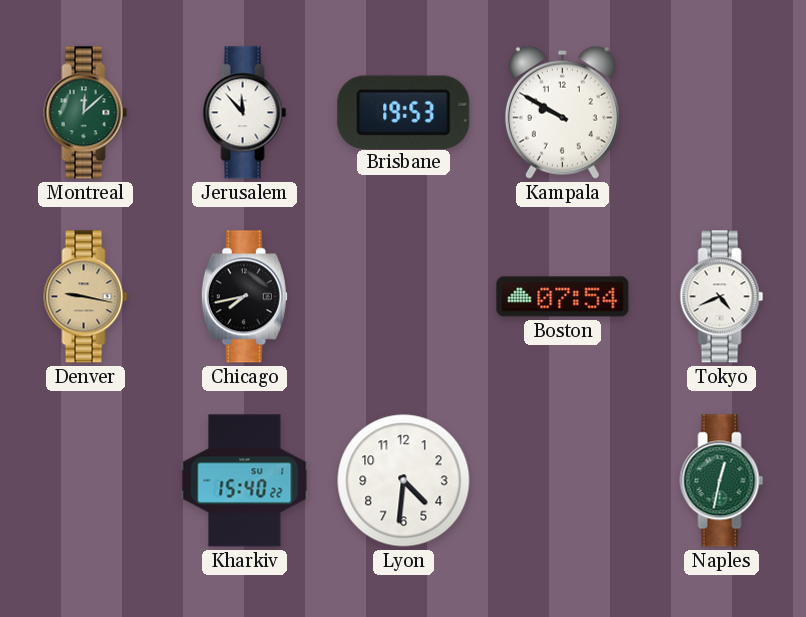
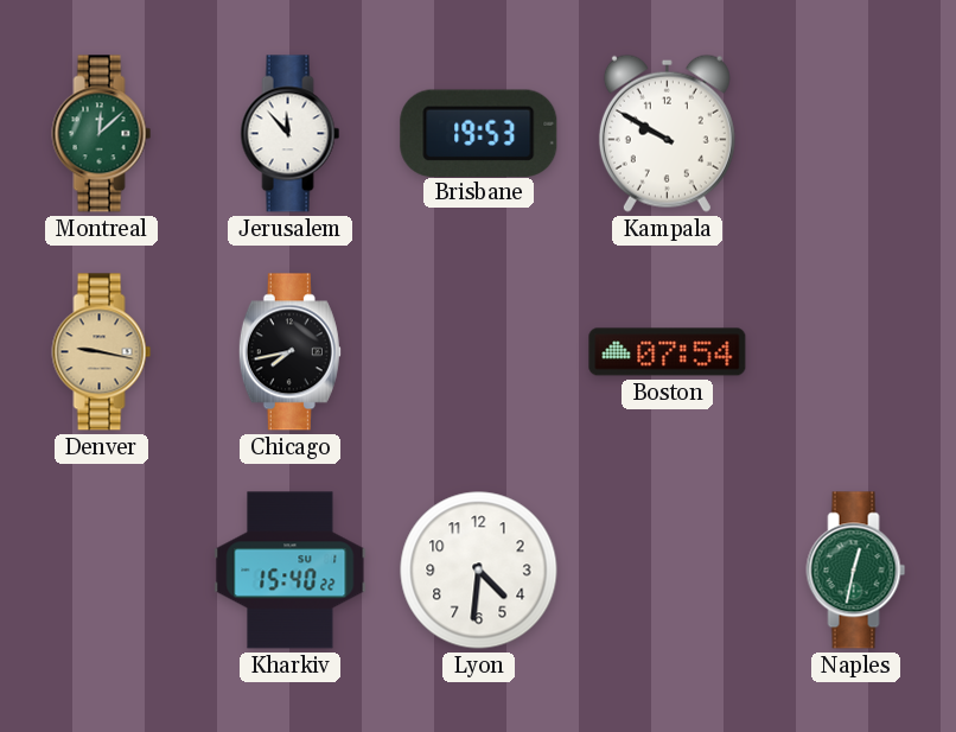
Tokyo: 4:41 -> none (722, 297)
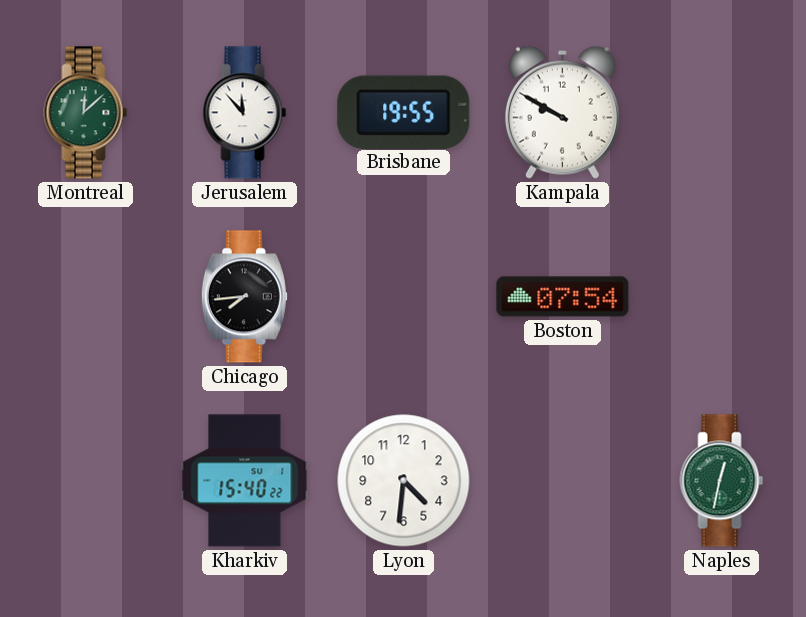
Brisbane: 19:53 -> 19:55 (404, 112)
Denver: 9:17 -> none (102, 352)
Chicago: 7:43 -> 7:44 (244, 297)
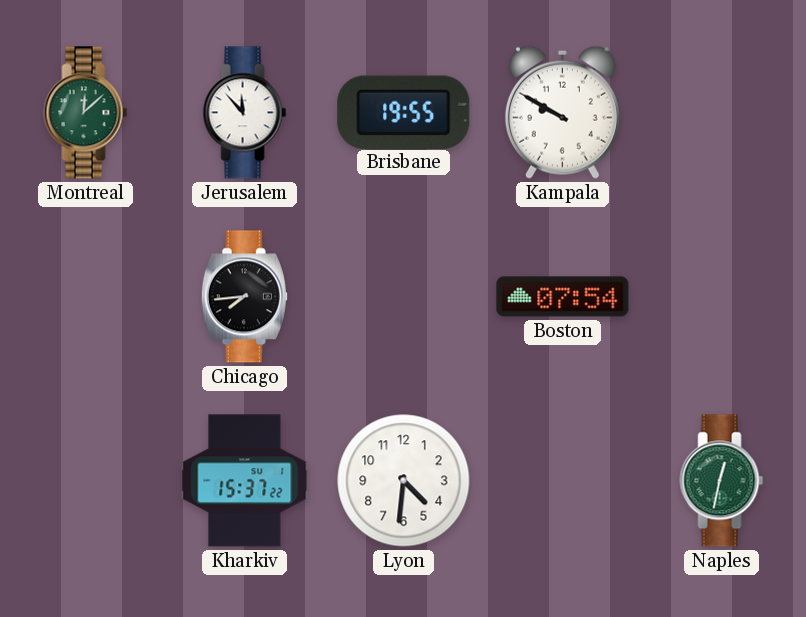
Kharkiv: 15:40 -> 15:37 (245, 481)
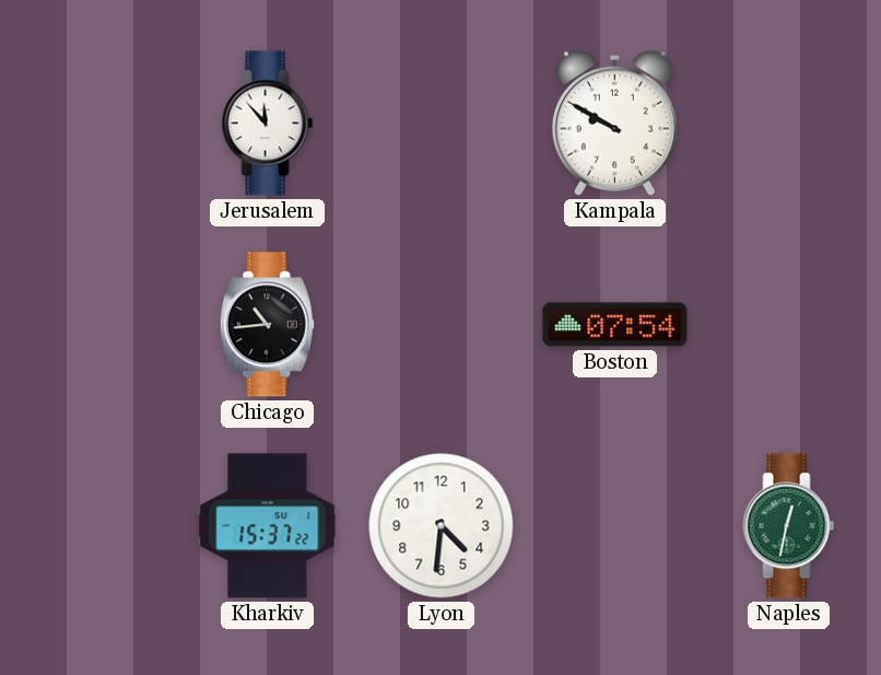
Montreal: 12:08 -> none (86, 113)
Brisbane: 19:55 -> none (404, 112)
Chicago: 7:44 -> 10:44 (267, 325)
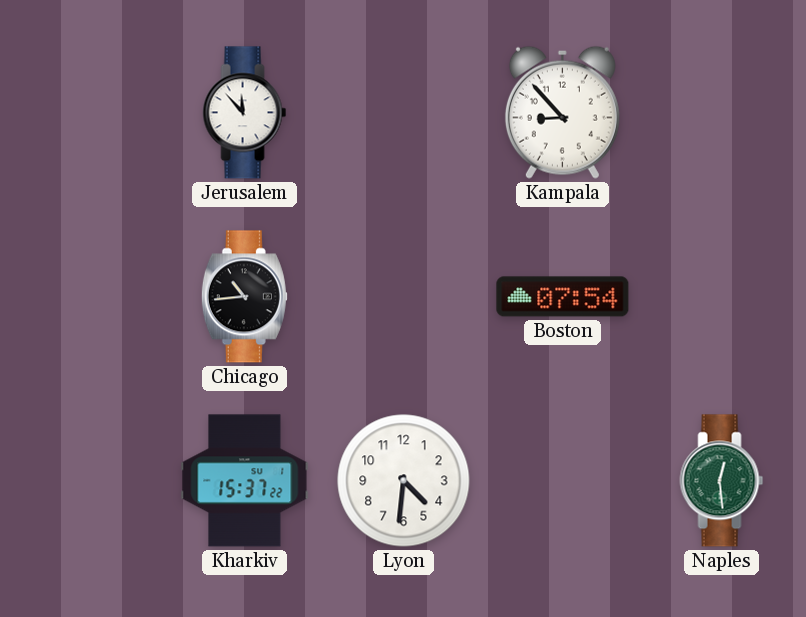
Kampala: 9:50 -> 8:53 (562, 112)
Naples: 12:32 -> 12:29 (722, 481)
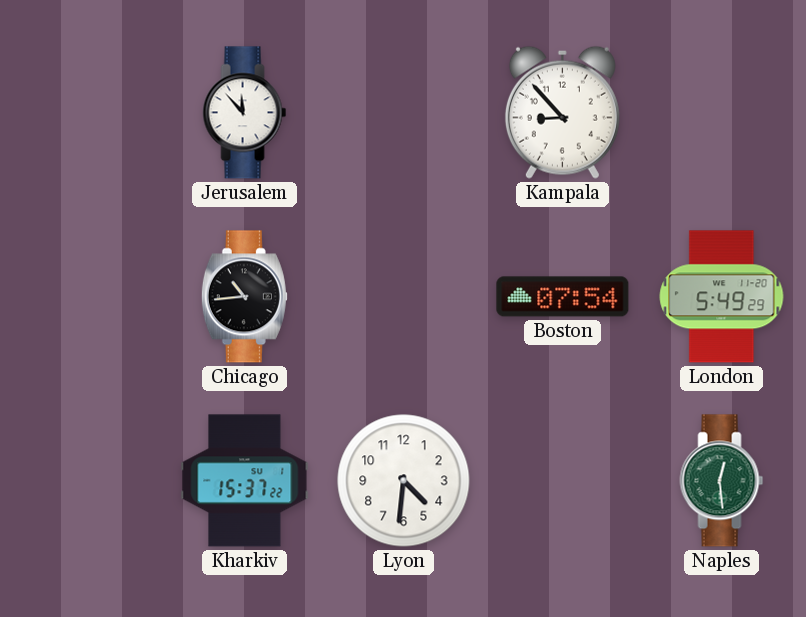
London: none -> 5:49 (722, 297)
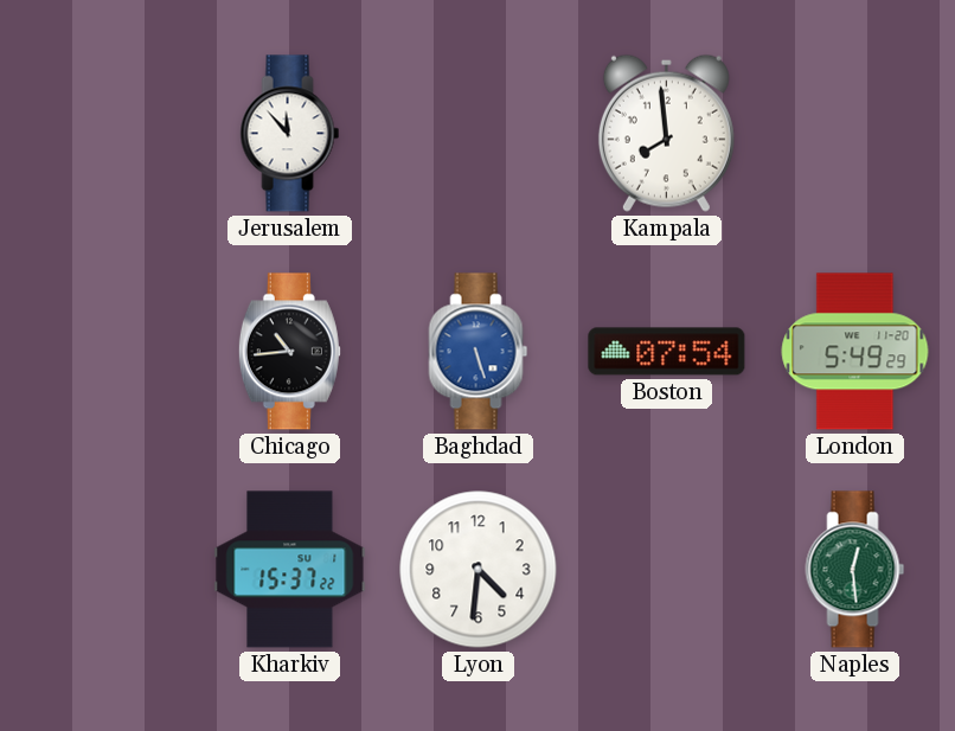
Kampala: 8:53 -> 7:59 (666, 133)
Baghdad: none -> 5:27 (479, 352)
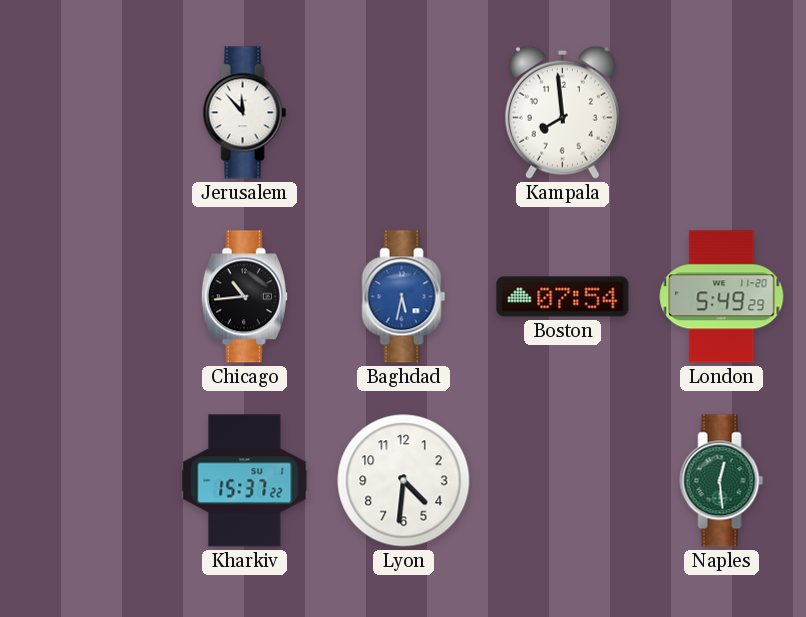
Baghdad: 5:27 -> 5:32 (404, 297)
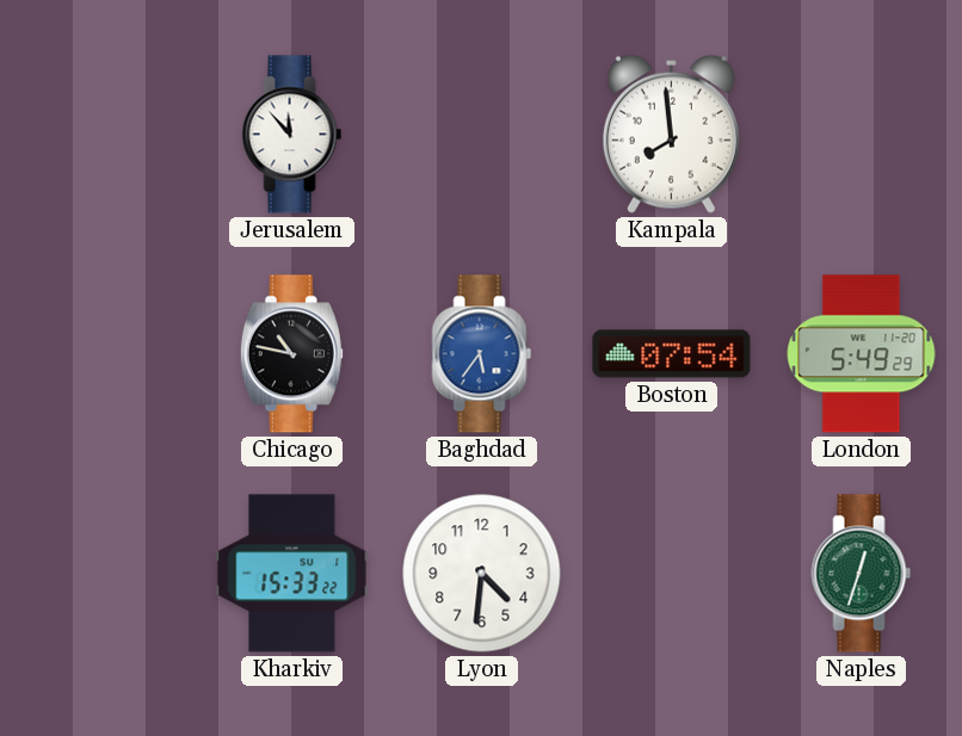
Chicago: 10:44 -> 10:47 (291, 354)
Baghdad: 5:32 -> 5:36 (482, 354)
Kharkiv: 15:37 -> 15:33 (292, 574)
Naples: 12:29 -> 12:33 (862, 574)
